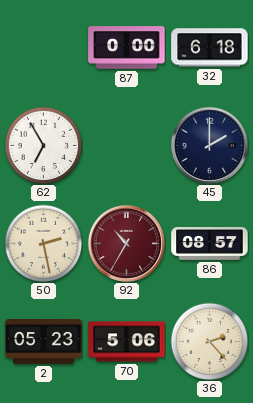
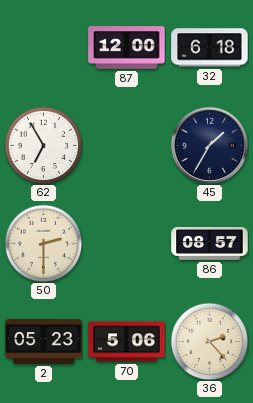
87: 0:00 -> 12:00 (127, 48)
45: 2:00 -> 1:35 (209, 145)
50: 2:28 -> 2:30 (43, 243)
92: 10:35 -> none (126, 243)
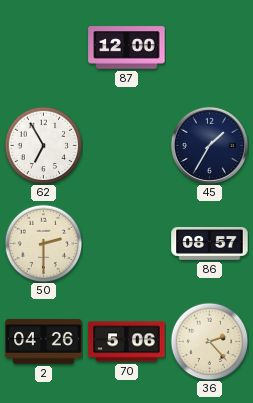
32: 6:18 -> none (210, 48)
2: 05:23 -> 04:26 (44, 342)
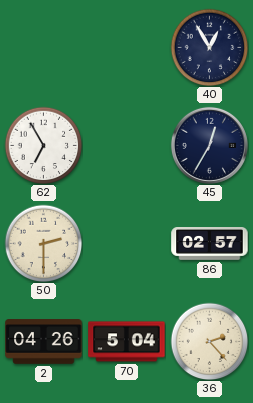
87: 12:00 -> none (127, 48)
40: none -> 12:55 (209, 47)
45: 1:35 -> 12:35 (209, 145)
86: 08:57 -> 02:57 (210, 244)
70: 5:06 -> 5:04 (127, 342)
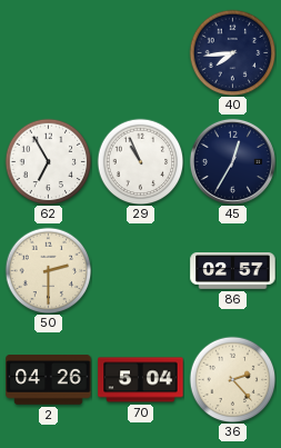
40: 12:55 -> 7:44 (232, 52)
29: none -> 10:56 (140, 161)
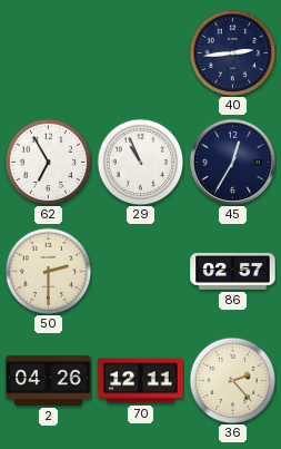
40: 7:44 -> 2:44 (232, 52)
70: 5:04 -> 12:11 (141, 381)
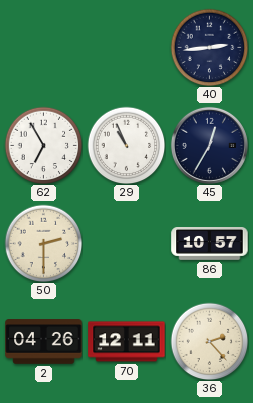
86: 02:57 -> 10:57 (210, 244)
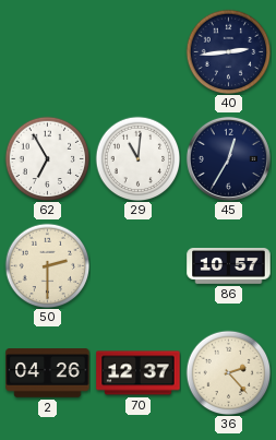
29: 10:56 -> 11:01 (137, 158)
70: 12:11 -> 12:37 (139, 373)
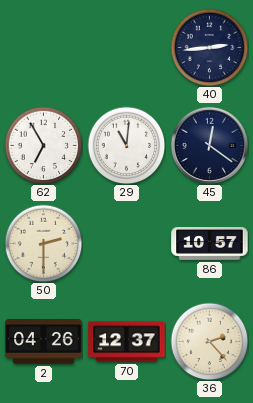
45: 12:35 -> 12:21 (209, 145)
